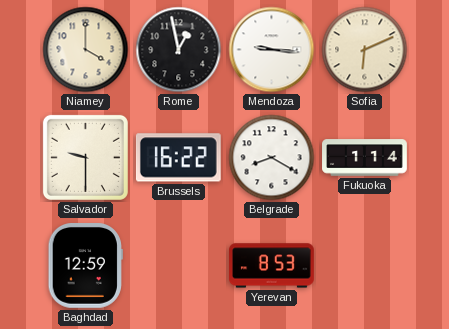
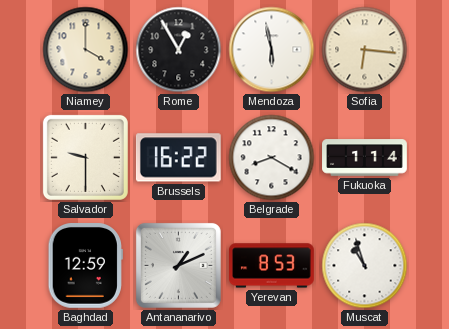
Rome: 12:58 -> 12:55 (179, 50)
Mendoza: 9:16 -> 5:58 (272, 50)
Sofia: 6:11 -> 6:16 (365, 50)
Antananarivo: none -> 1:11 (178, 265)
Muscat: none -> 10:57 (365, 266)
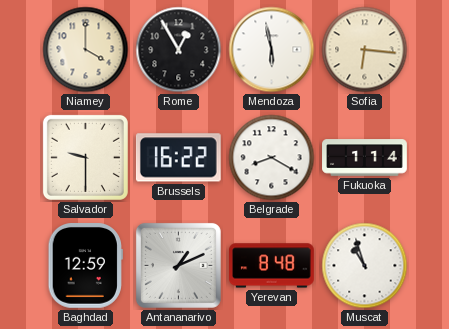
Yerevan: 8:53 -> 8:48 (272, 266)
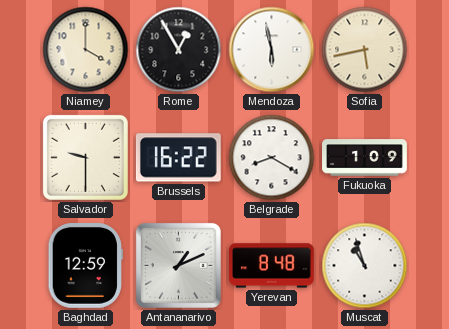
Sofia: 6:16 -> 5:43 (365, 50)
Fukuoka: 1:14 -> 1:09 (365, 158)
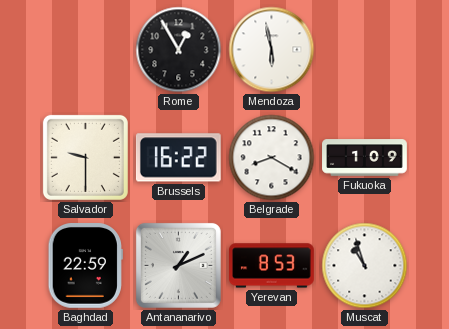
Niamey: 4:00 -> none (86, 50)
Sofia: 5:43 -> none (365, 50)
Baghdad: 12:59 -> 22:59 (85, 266)
Yerevan: 8:48 -> 8:53 (272, 266)
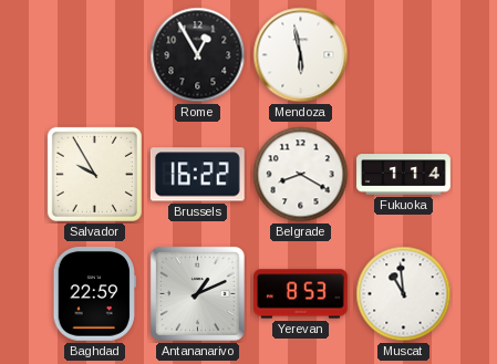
Salvador: 9:30 -> 9:55 (94, 174)
Fukuoka: 1:09 -> 1:14 (404, 175)
Muscat: 10:57 -> 10:59 (404, 294)
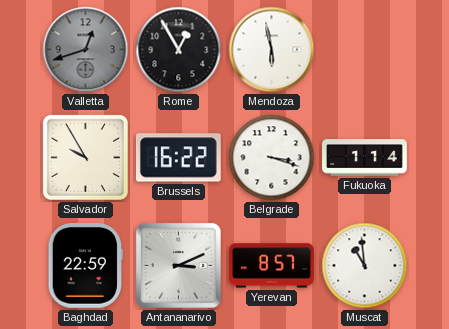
Valletta: none -> 12:42 (86, 50)
Belgrade: 8:20 -> 3:18 (272, 158)
Antananarivo: 1:11 -> 3:11 (178, 265)
Yerevan: 8:53 -> 8:57 (272, 266)
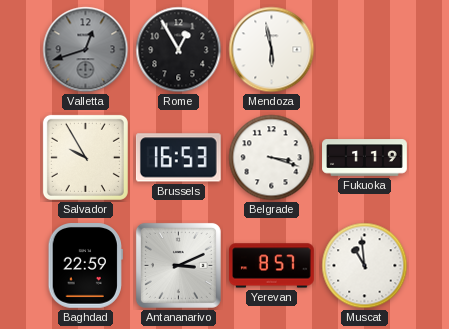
Brussels: 16:22 -> 16:53 (178, 158)
Fukuoka: 1:14 -> 1:19 (365, 158)
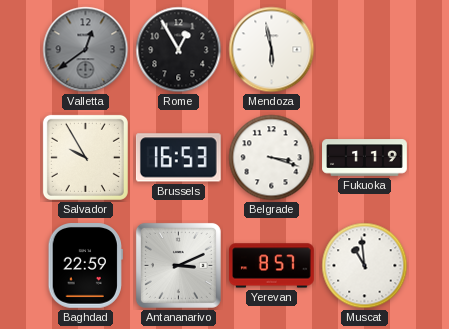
Valletta: 12:42 -> 12:39 (86, 50)
